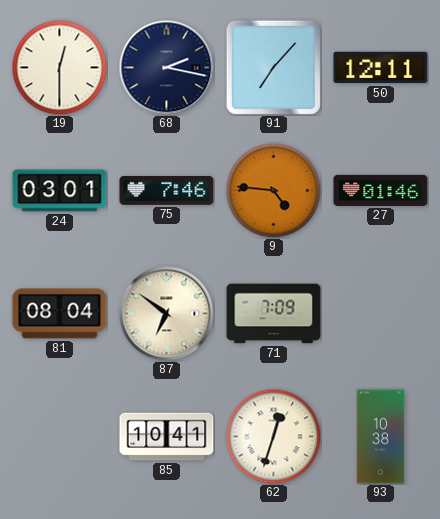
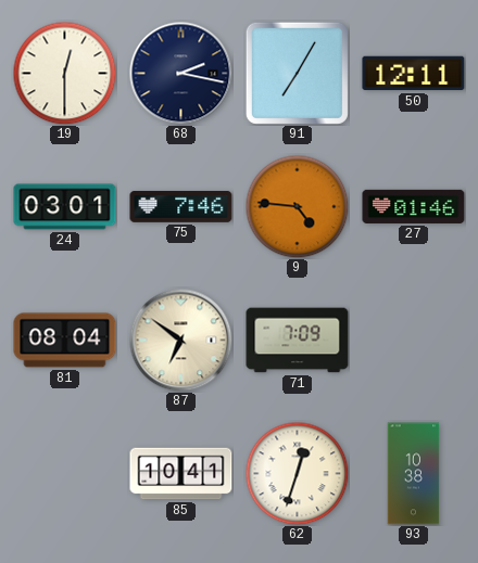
91: 7:07 -> 7:05 (297, 73)
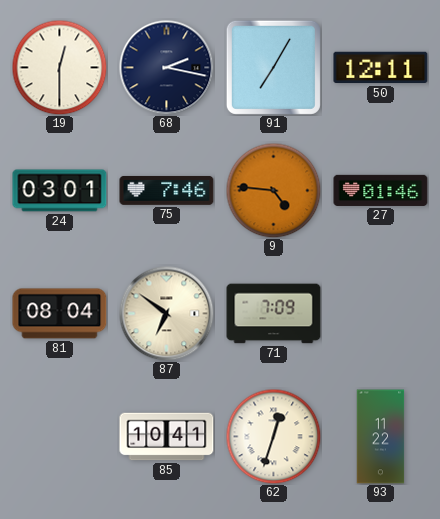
93: 10:38 -> 11:22 (381, 437)
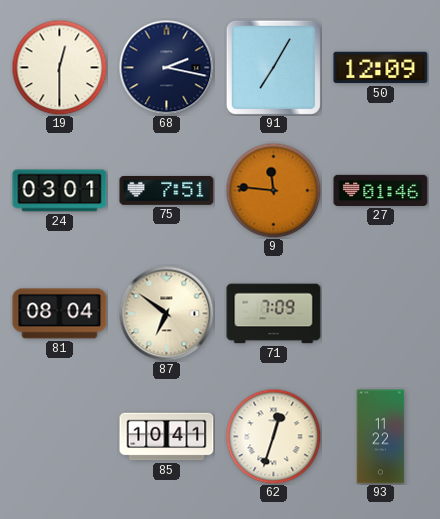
50: 12:11 -> 12:09 (381, 68)
75: 7:46 -> 7:51 (167, 190)
9: 4:46 -> 11:46 (273, 190)
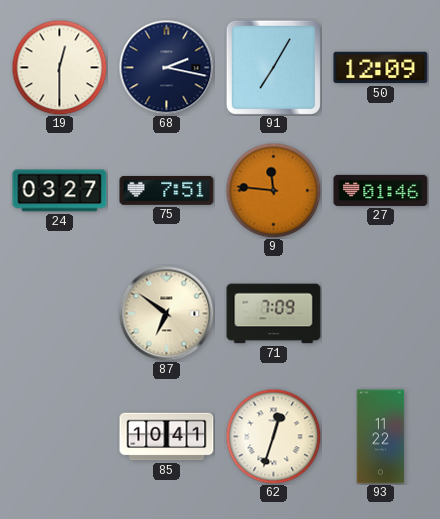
24: 03:01 -> 03:27 (60, 191)
81: 08:04 -> none (60, 314)
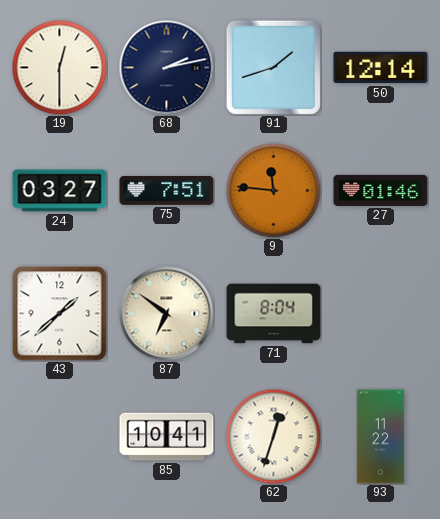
68: 2:17 -> 2:13 (166, 67)
91: 7:05 -> 1:42 (273, 67)
50: 12:09 -> 12:14 (381, 68)
43: none -> 1:38 (60, 314)
71: 7:09 -> 8:04 (274, 314)
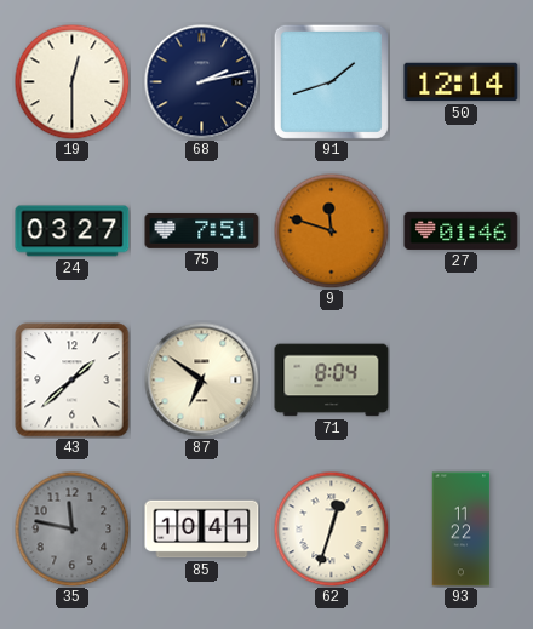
9: 11:46 -> 11:48 (331, 230)
35: none -> 11:47 (71, 528)
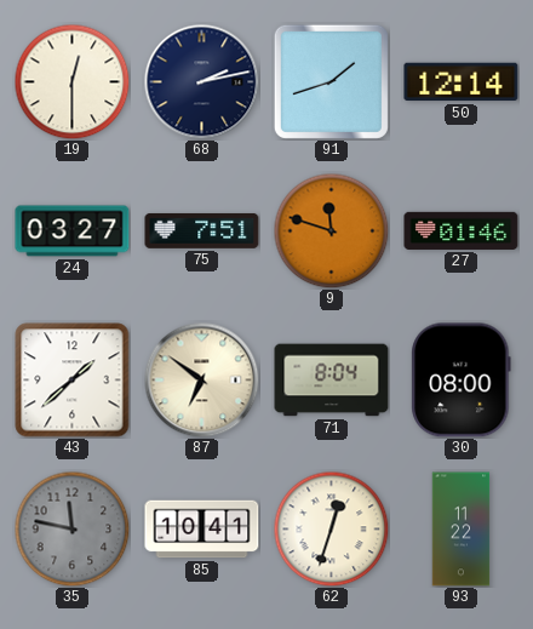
30: none -> 08:00 (462, 381)
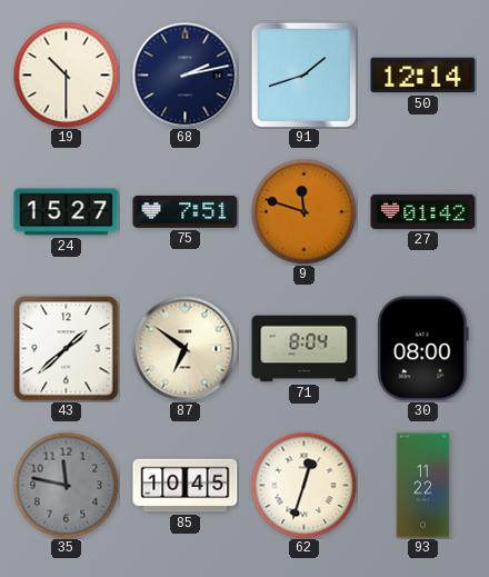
19: 12:30 -> 10:30 (66, 74)
24: 03:27 -> 15:27 (67, 212)
27: 01:46 -> 01:42 (423, 211)
85: 10:41 -> 10:45 (186, 486)
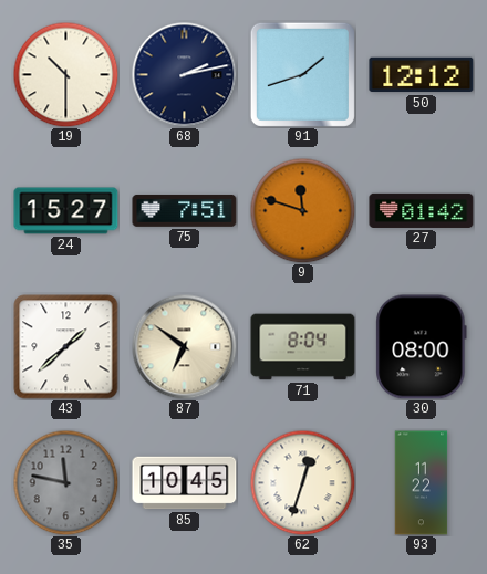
50: 12:14 -> 12:12 (422, 75)
